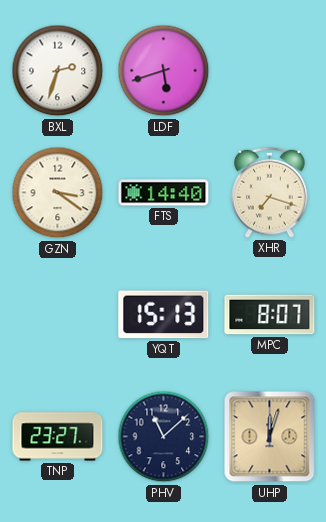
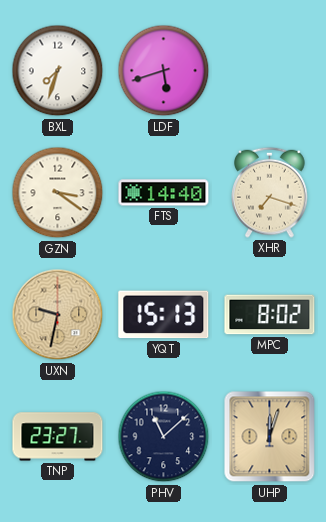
BXL: 2:33 -> 7:33 (58, 71)
UXN: none -> 9:32 (58, 315)
MPC: 8:07 -> 8:02 (270, 315)
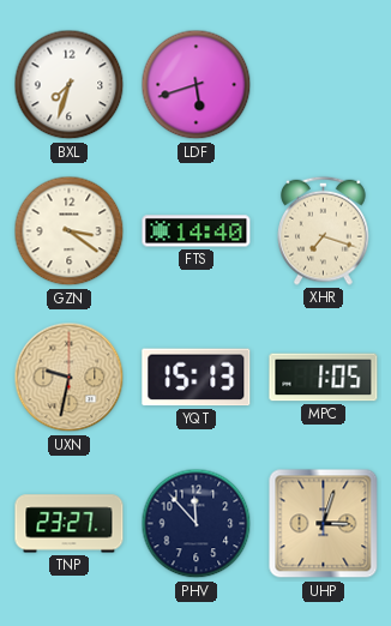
MPC: 8:02 -> 1:05 (324, 378)
PHV: 11:08 -> 11:53 (197, 524)
UHP: 12:03 -> 3:03 (324, 524)
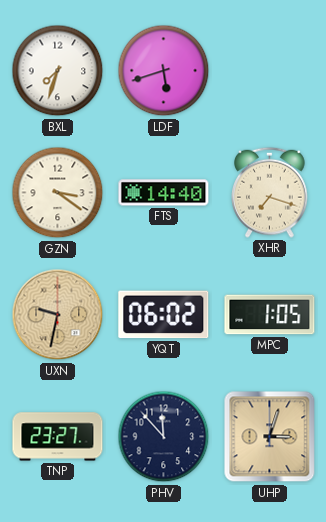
YQT: 15:13 -> 06:02 (164, 315)
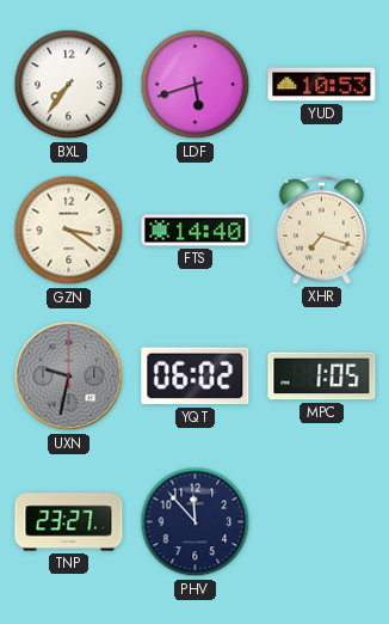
BXL: 7:33 -> 7:36 (69, 85)
YUD: none -> 10:53 (322, 85)
UXN dial: champagne -> grey (69, 377)
UHP: 3:03 -> none (270, 437)
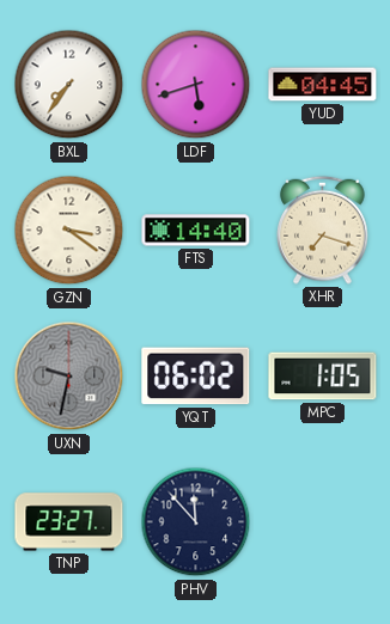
YUD: 10:53 -> 04:45 (323, 85)
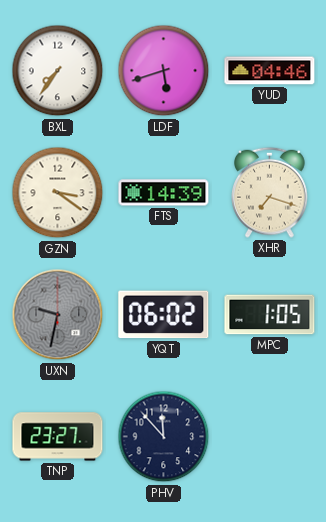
YUD: 04:45 -> 04:46 (270, 71)
FTS: 14:40 -> 14:39 (164, 193)
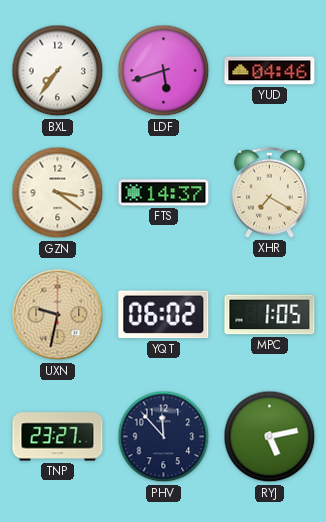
FTS: 14:39 -> 14:37 (164, 193)
XHR: 7:18 -> 7:20 (270, 192)
UXN dial: grey -> champagne (58, 315)
RYJ: none -> 5:13 (270, 437)
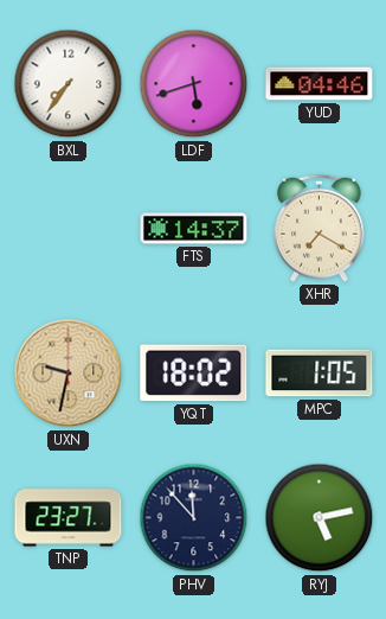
GZN: 3:21 -> none (58, 193)
YQT: 06:02 -> 18:02 (194, 374)
